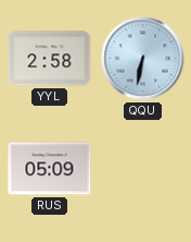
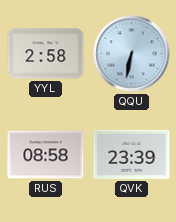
RUS: 05:09 -> 08:58 (46, 155)
QVK: none -> 23:39 (132, 154)
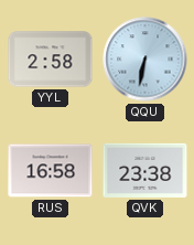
RUS: 08:58 -> 16:58 (51, 171)
QVK: 23:39 -> 23:38 (145, 170)
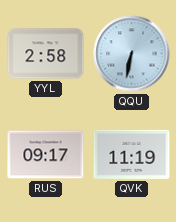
RUS: 16:58 -> 09:17 (46, 155)
QVK: 23:38 -> 11:19 (132, 154)
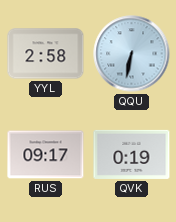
QVK: 11:19 -> 0:19 (132, 154)
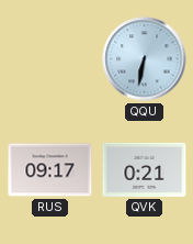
YYL: 2:58 -> none (46, 54)
QVK: 0:19 -> 0:21 (145, 169)
